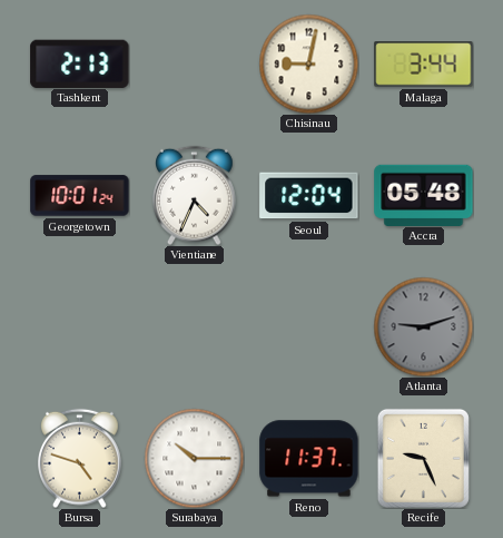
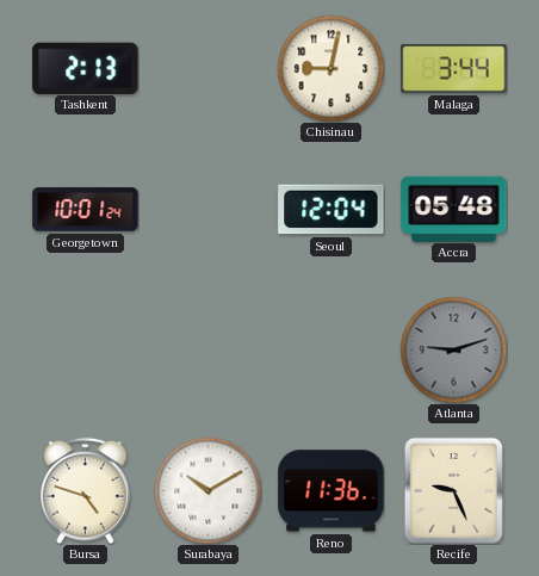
Vientiane: 4:34 -> none (195, 195)
Surabaya: 10:15 -> 10:10 (207, 490)
Reno: 11:37 -> 11:36 (332, 491)
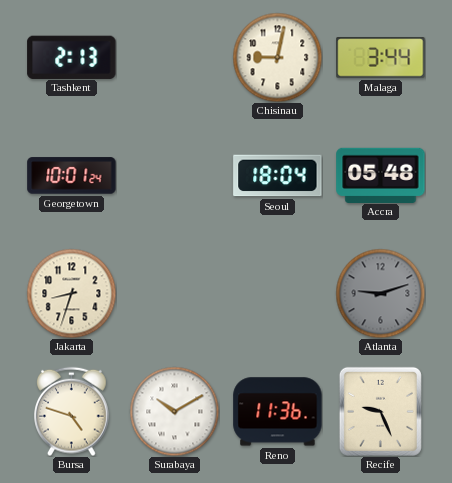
Seoul: 12:04 -> 18:04 (278, 176)
Jakarta: none -> 8:33 (71, 293)
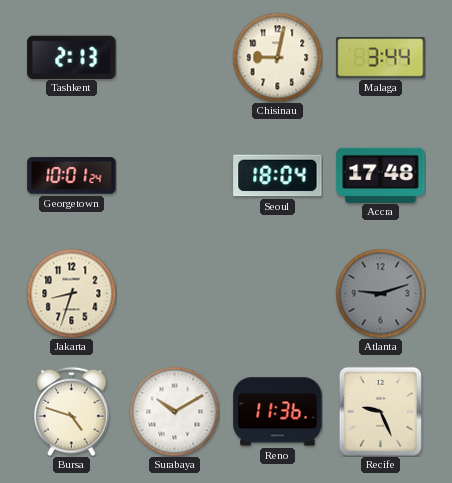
Accra: 05:48 -> 17:48 (381, 175)
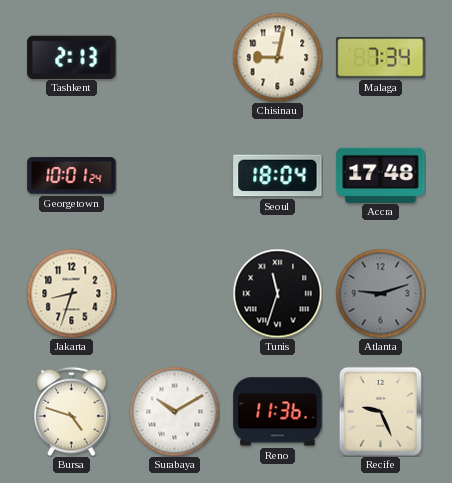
Malaga: 3:44 -> 7:34 (381, 58)
Tunis: none -> 11:33 (277, 293)
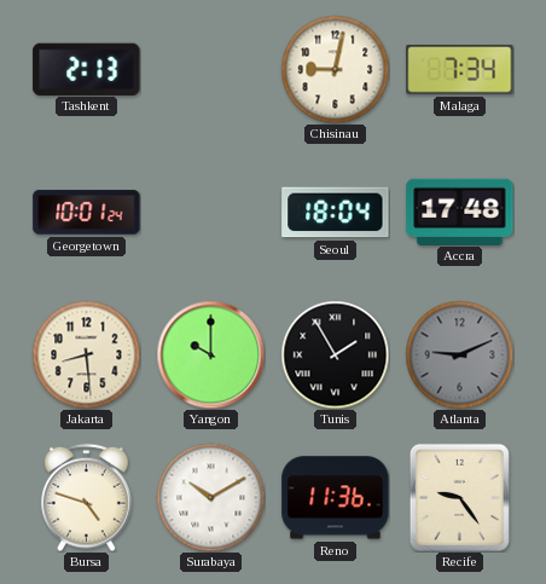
Jakarta: 8:33 -> 8:29 (86, 354)
Yangon: none -> 10:00 (210, 354)
Tunis: 11:33 -> 1:55 (335, 354)
Atlanta: 9:12 -> 9:11 (459, 354)
Recife: 9:26 -> 9:24 (459, 497)
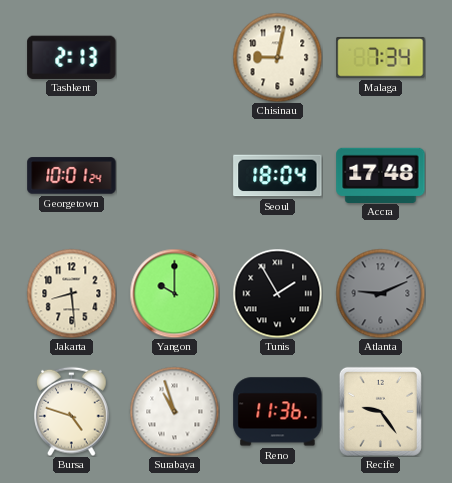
Surabaya: 10:10 -> 10:57 (174, 411)
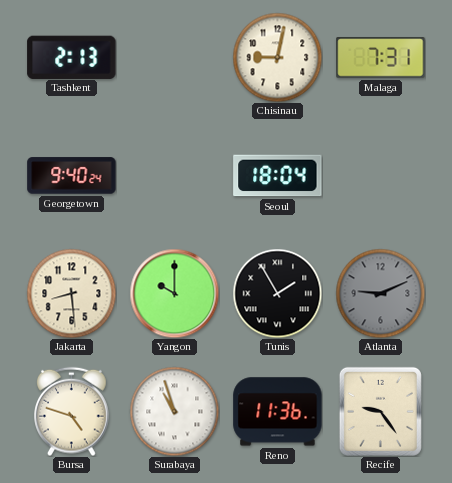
Malaga: 7:34 -> 7:31 (381, 58)
Georgetown: 10:01 -> 9:40 (72, 176)
Accra: 17:48 -> none (381, 175)
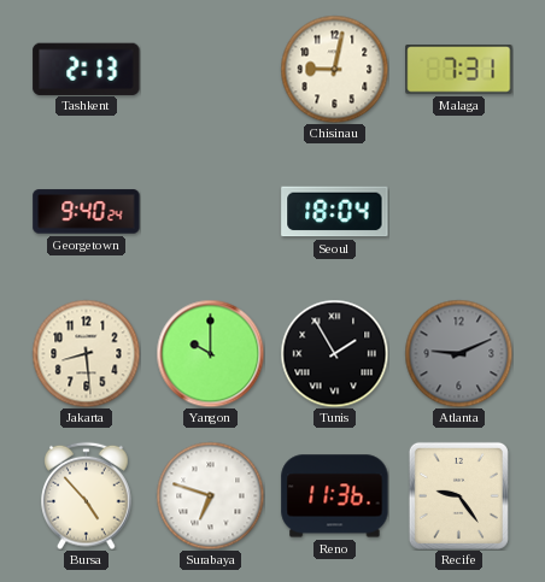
Bursa: 4:48 -> 4:53 (87, 495)
Surabaya: 10:57 -> 6:48 (210, 495)
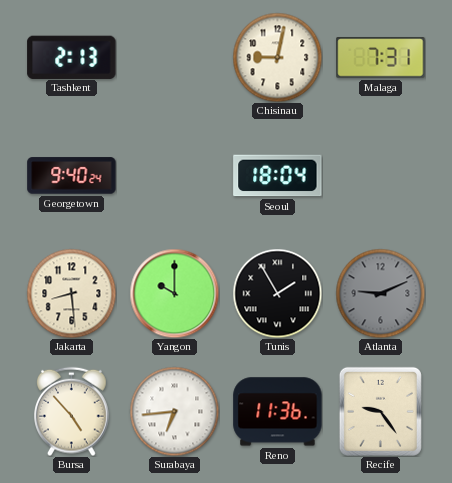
Surabaya: 6:48 -> 6:44 (174, 411)
